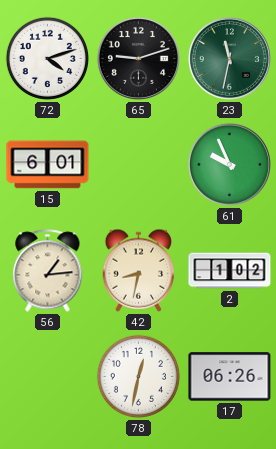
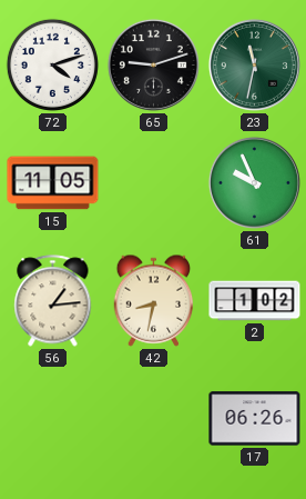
15: 6:01 -> 11:05 (53, 183)
78: 12:32 -> none (138, 376)
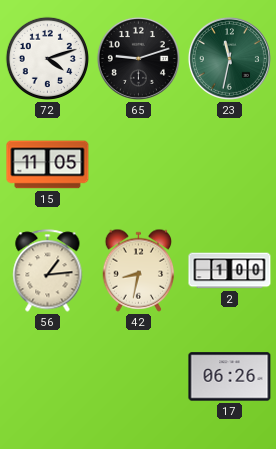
61: 9:56 -> none (254, 182)
2: 1:02 -> 1:00 (230, 271)
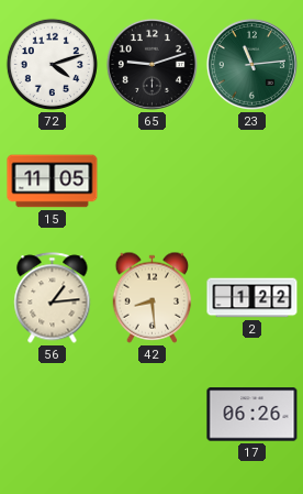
23: 11:32 -> 11:14 (251, 64)
42: 8:32 -> 8:29 (153, 297)
2: 1:00 -> 1:22 (252, 298)
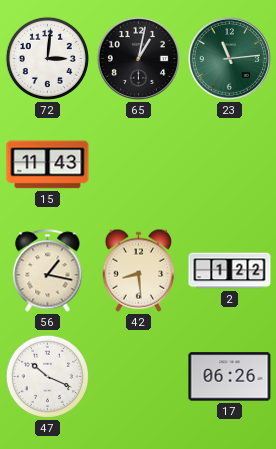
72: 4:12 -> 3:01 (47, 58)
65: 9:12 -> 1:02 (138, 58)
15: 11:05 -> 11:43 (48, 165)
56: 1:14 -> 1:17 (48, 271)
47: none -> 10:19 (47, 376)
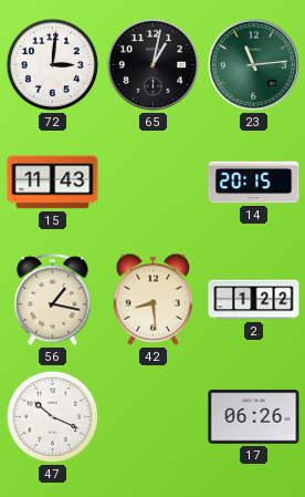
14: none -> 20:15 (254, 183)
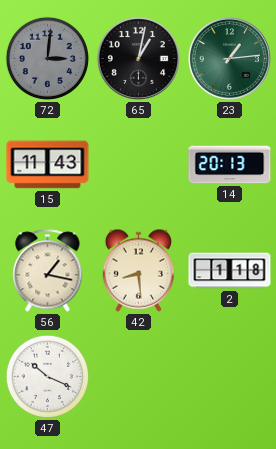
72 dial: white -> grey (47, 58)
23: 11:14 -> 1:14 (229, 58)
14: 20:15 -> 20:13 (230, 165)
2: 1:22 -> 1:18 (230, 271)
17: 06:26 -> none (254, 417)
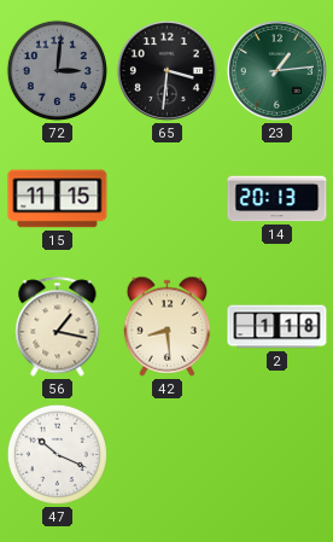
65: 1:02 -> 3:31 (166, 70)
15: 11:43 -> 11:15 (58, 199)
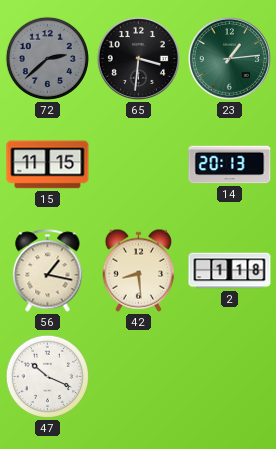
72: 3:01 -> 2:38 (47, 58)
